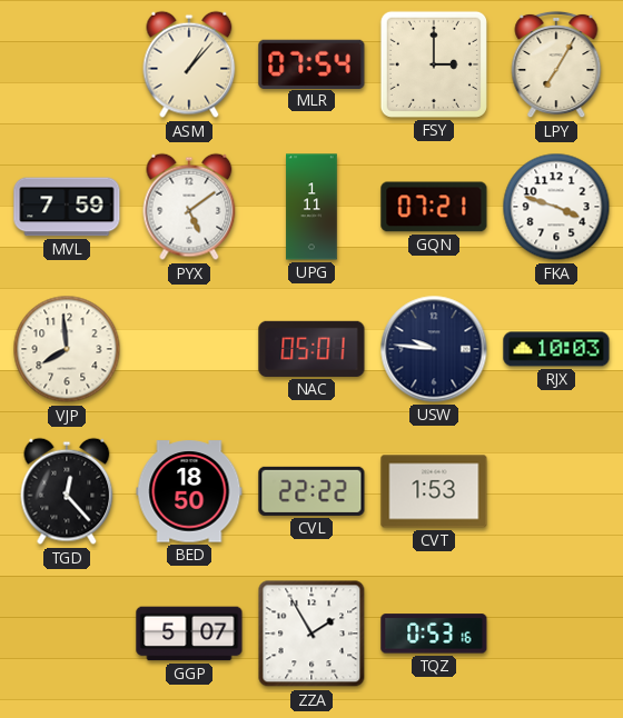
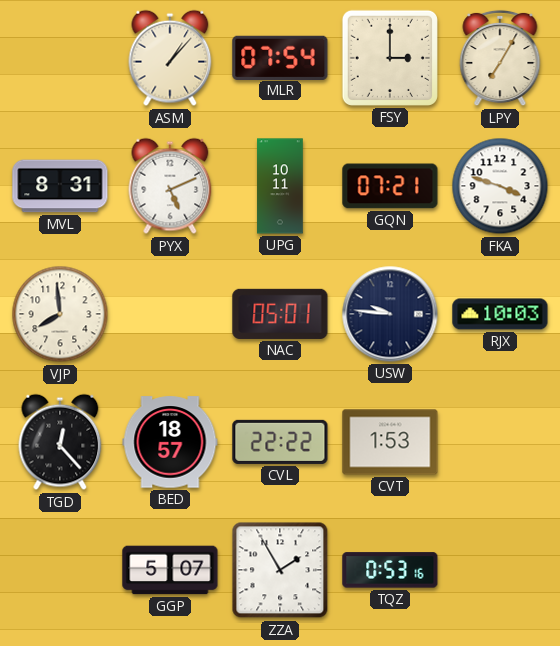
MVL: 7:59 -> 8:31 (60, 186)
PYX: 5:09 -> 5:11 (170, 186)
UPG: 1:11 -> 10:11 (280, 186)
BED: 18:50 -> 18:57 (170, 442)
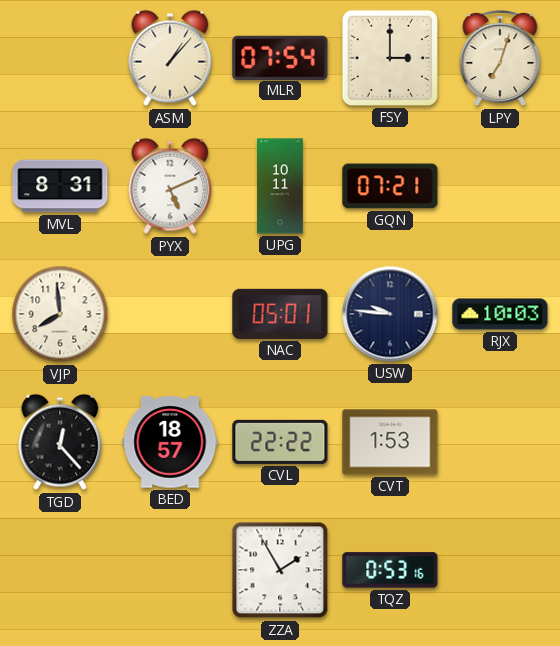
LPY: 7:05 -> 7:03 (500, 58)
FKA: 3:48 -> none (500, 186)
GGP: 5:07 -> none (170, 570)
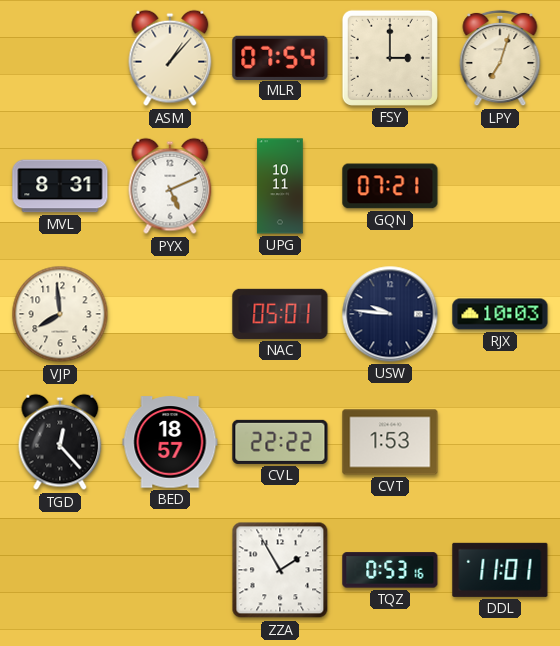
DDL: none -> 11:01 (500, 570)
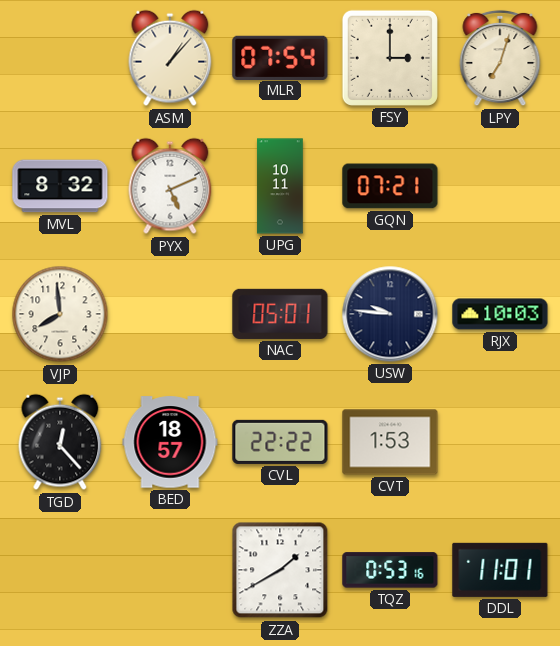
MVL: 8:31 -> 8:32 (60, 186)
ZZA: 1:55 -> 1:40 (280, 570)
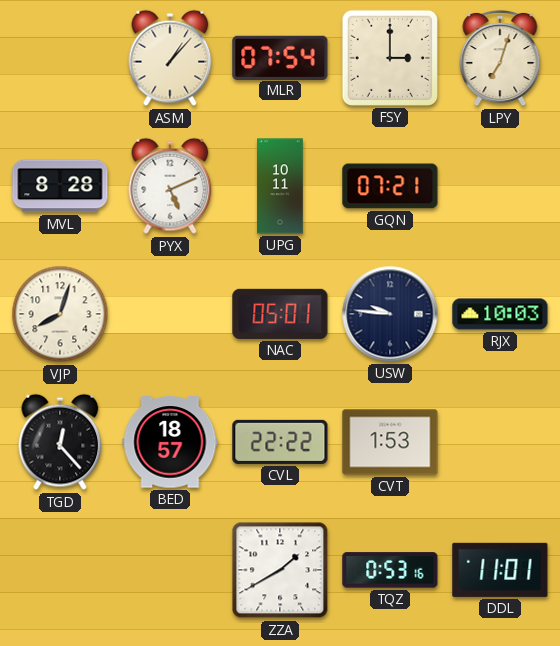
MVL: 8:32 -> 8:28 (60, 186)
VJP: 7:59 -> 8:03 (60, 314)
